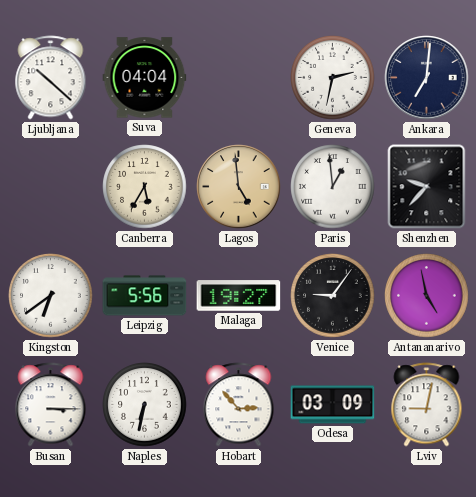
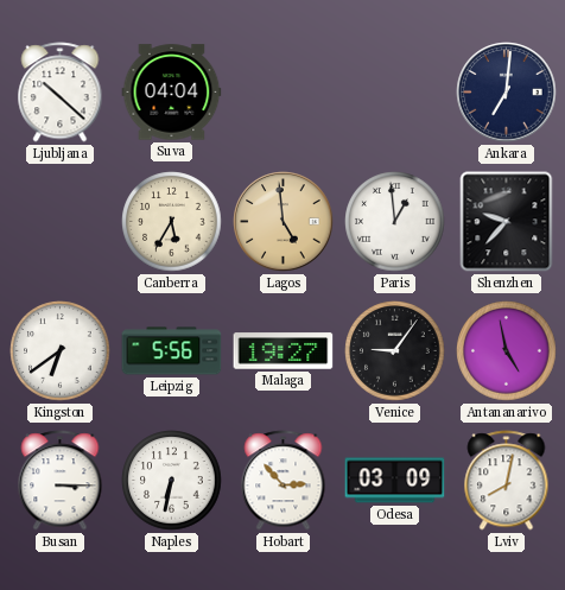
Geneva: 2:32 -> none (333, 78)
Lviv: 9:02 -> 8:02 (507, 481)
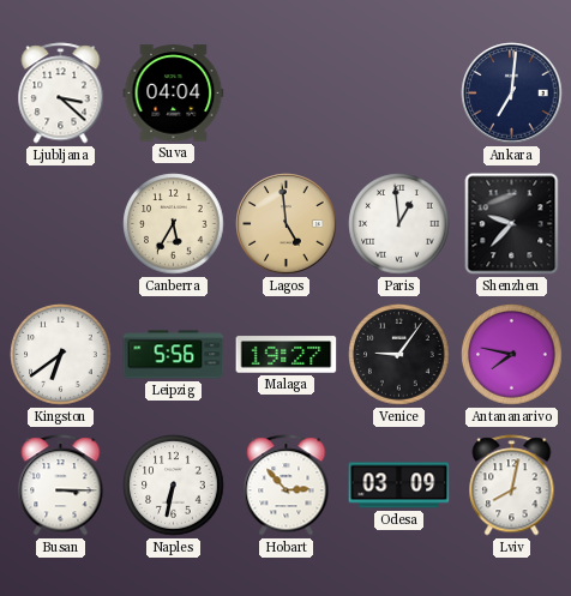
Ljubljana: 10:22 -> 3:22 (61, 94)
Antananarivo: 4:58 -> 7:47 (512, 355)
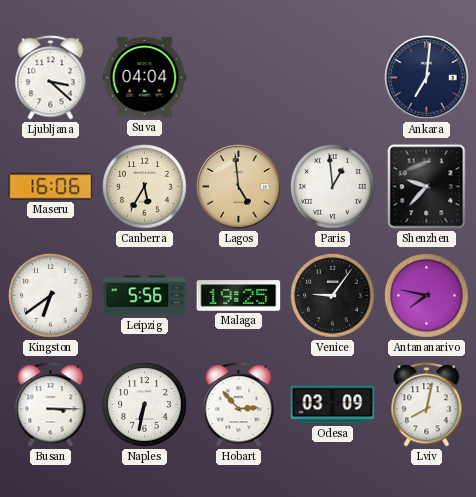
Maseru: none -> 16:06 (51, 187)
Malaga: 19:27 -> 19:25 (239, 296)
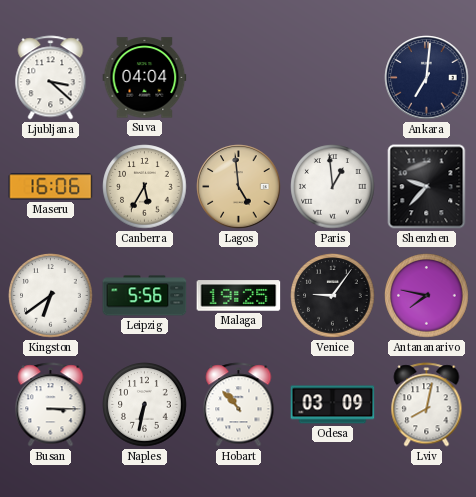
Hobart: 2:53 -> 10:53 (239, 405)
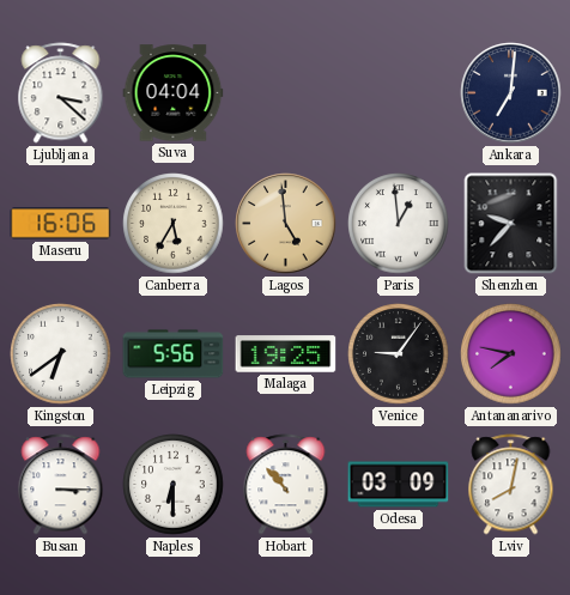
Naples: 6:32 -> 6:30 (174, 485)
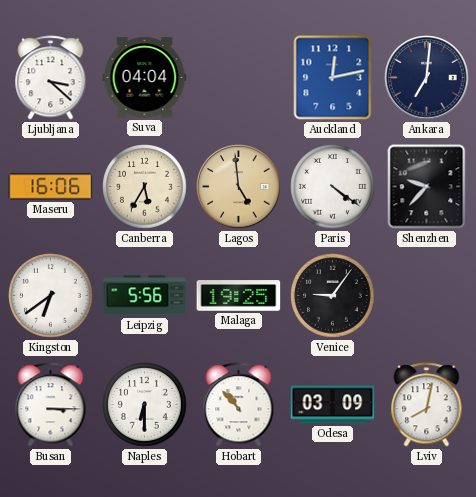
Auckland: none -> 12:13 (333, 78)
Paris: 12:59 -> 4:21 (333, 187)
Antananarivo: 7:47 -> none (511, 354)
